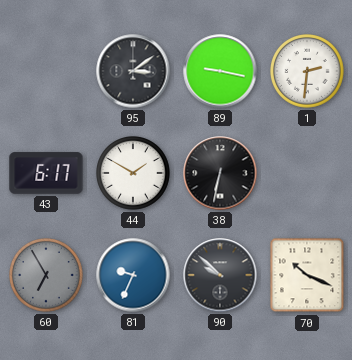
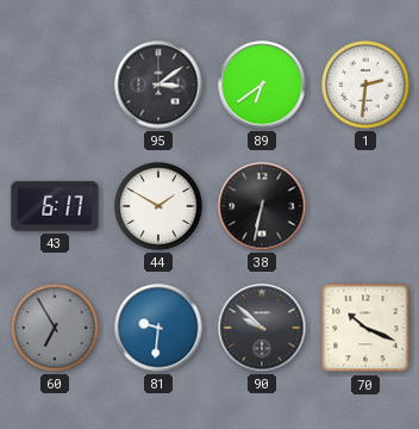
89: 9:17 -> 6:39 (262, 85)
81: 9:34 -> 9:31 (158, 328)
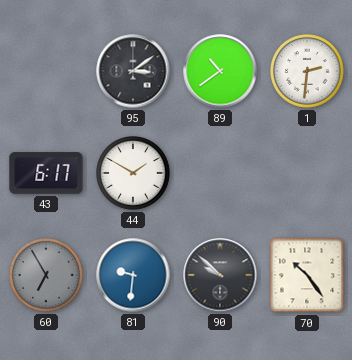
89: 6:39 -> 10:39 (220, 71)
38: 6:32 -> none (262, 206)
70: 10:19 -> 10:24 (307, 275)
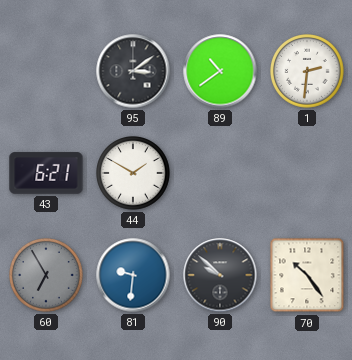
43: 6:17 -> 6:21 (46, 173)
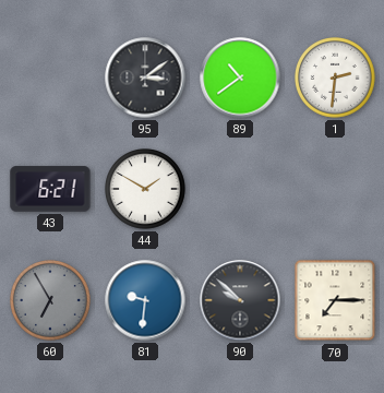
70: 10:24 -> 7:15 (335, 300)
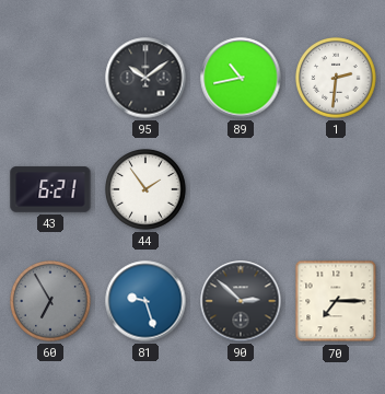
95: 3:09 -> 10:09 (145, 78)
89: 10:39 -> 10:43 (241, 78)
44: 1:50 -> 1:54 (147, 190)
81: 9:31 -> 9:27 (145, 301)
90: 9:52 -> 2:52 (241, 301)
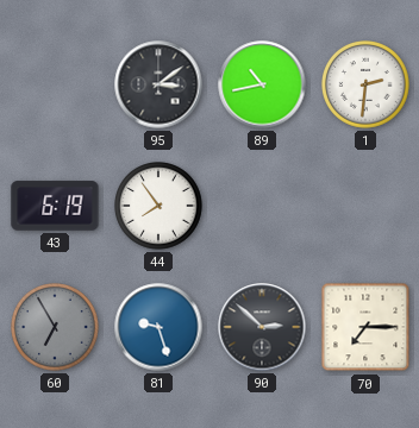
95: 10:09 -> 3:09 (158, 84)
43: 6:21 -> 6:19 (55, 206)
44: 1:54 -> 7:54 (160, 207)
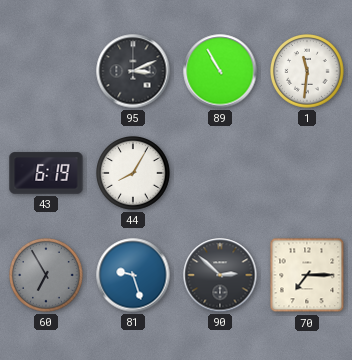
95: 3:09 -> 3:11 (133, 71)
89: 10:43 -> 10:55 (220, 71)
1: 2:31 -> 11:31 (308, 72)
44: 7:54 -> 8:05 (134, 174)
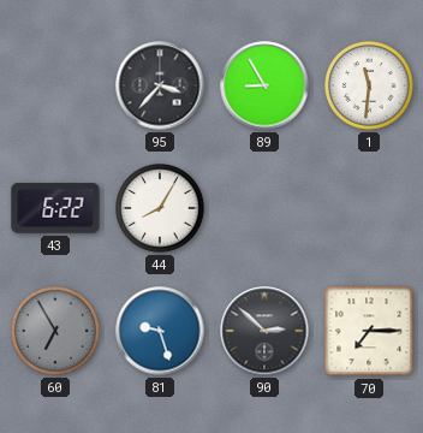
95: 3:11 -> 3:37 (160, 85)
89: 10:55 -> 8:55 (264, 85)
43: 6:19 -> 6:22 (55, 208)
